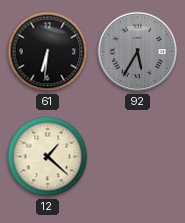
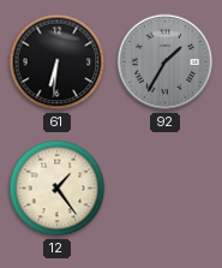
92: 5:35 -> 1:35 (166, 62)
12: 1:22 -> 1:24 (58, 189)
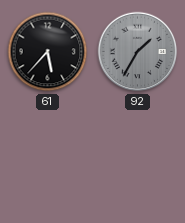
61: 6:31 -> 5:37 (48, 52)
12: 1:24 -> none (58, 189)
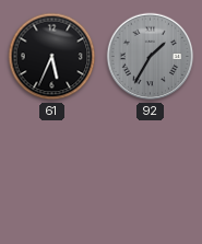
61: 5:37 -> 5:34 (52, 57)
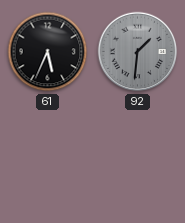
92: 1:35 -> 1:31 (138, 52)
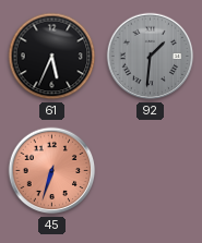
45: none -> 6:33 (52, 171)
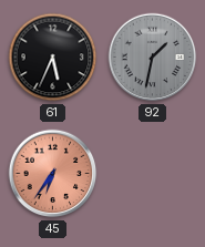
92: 1:31 -> 1:32 (153, 58)
45: 6:33 -> 6:36 (53, 174)
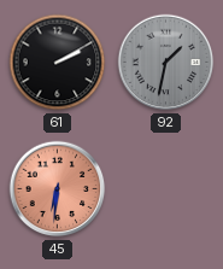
61: 5:34 -> 2:10 (58, 63)
45: 6:36 -> 6:31 (58, 189)
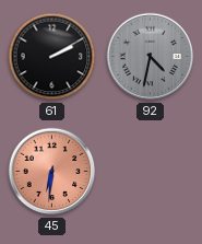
92: 1:32 -> 4:32 (151, 57)
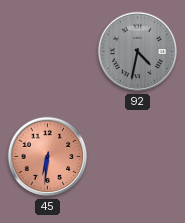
61: 2:10 -> none (52, 57)
